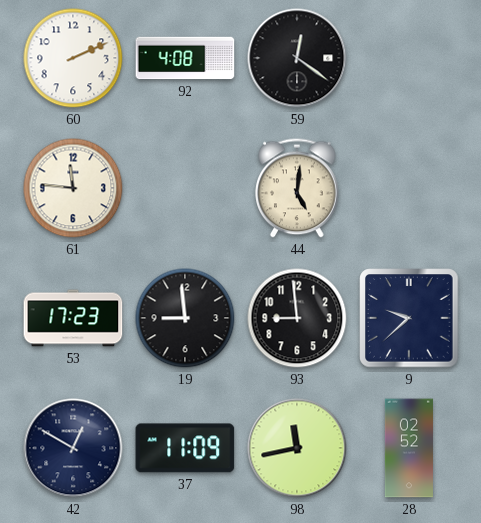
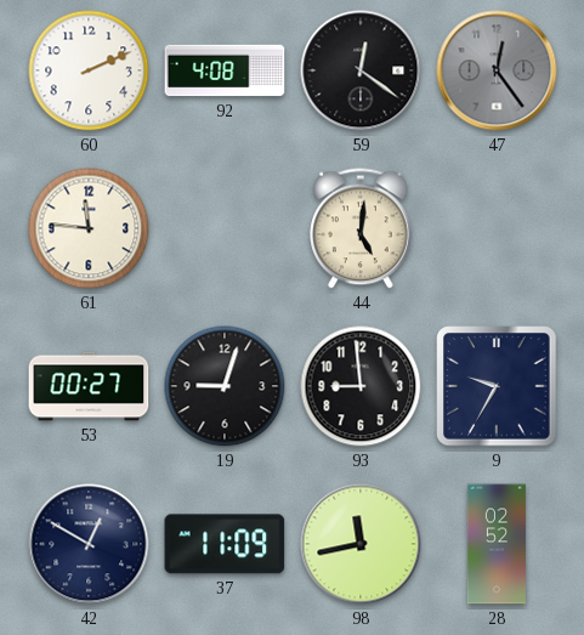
47: none -> 12:24 (497, 70)
53: 17:23 -> 00:27 (89, 386)
19: 8:59 -> 9:03 (225, 386)
9: 9:38 -> 9:35 (497, 386)
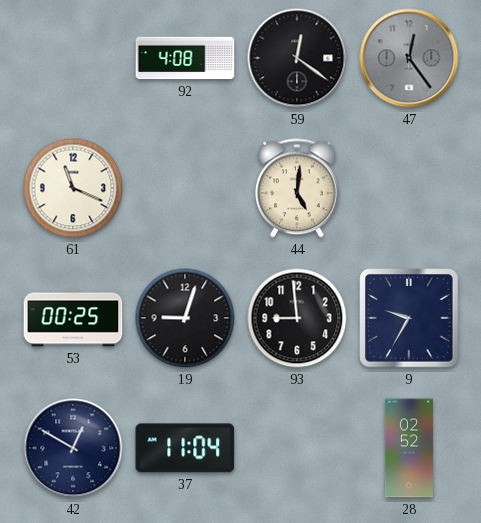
60: 2:11 -> none (89, 70)
61: 11:46 -> 11:19 (73, 188)
53: 00:27 -> 00:25 (73, 318)
37: 11:09 -> 11:04 (185, 448)
98: 11:43 -> none (361, 544)
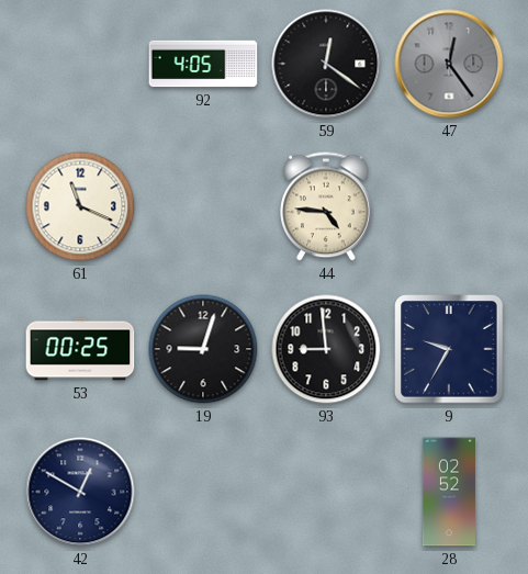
92: 4:08 -> 4:05 (203, 64)
44: 5:01 -> 4:46 (326, 206)
37: 11:04 -> none (185, 448)
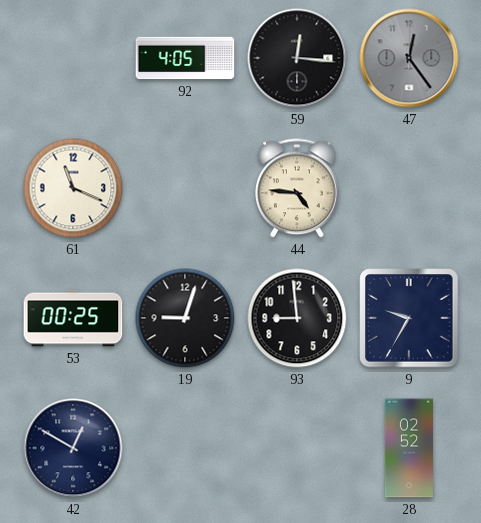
59: 12:21 -> 12:16 (297, 58)
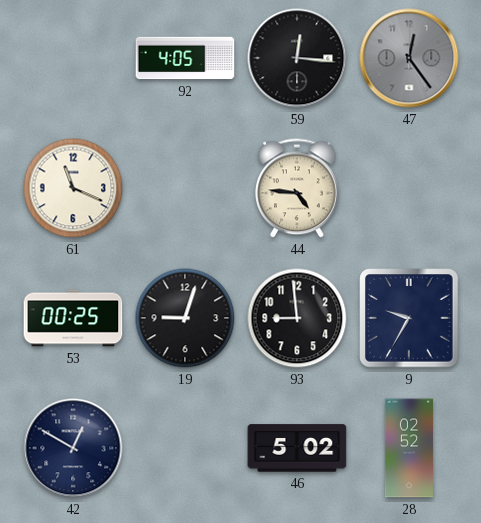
46: none -> 5:02 (297, 448)
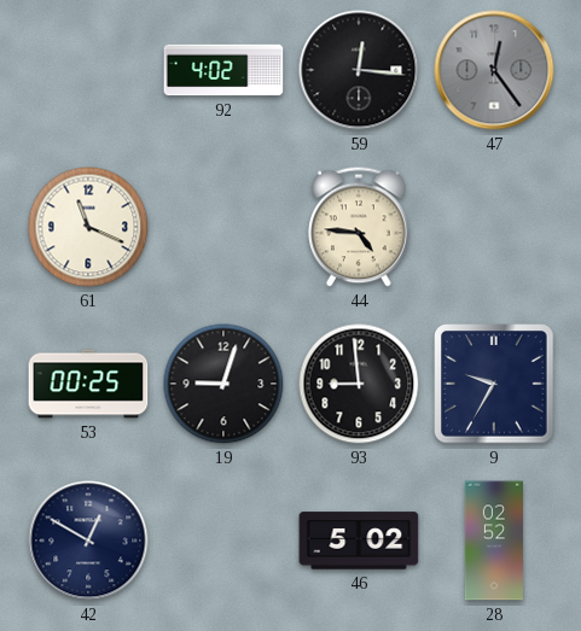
92: 4:05 -> 4:02 (223, 70)
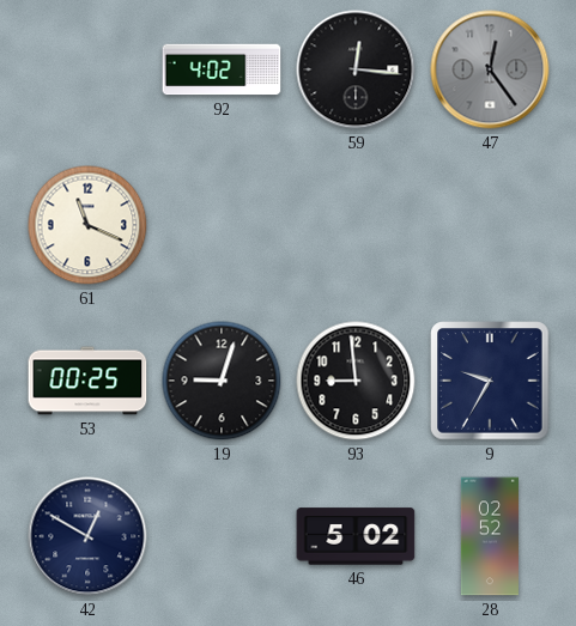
44: 4:46 -> none (359, 227)
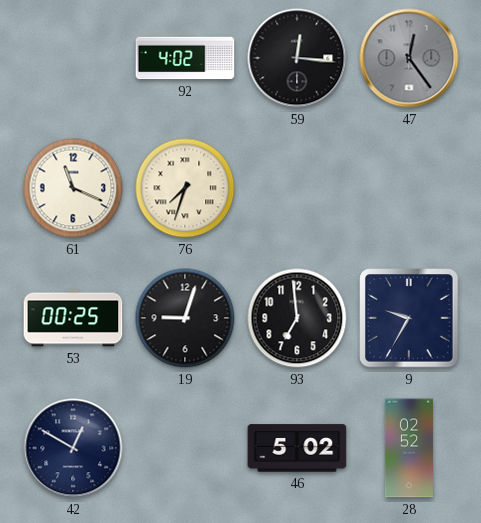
76: none -> 7:33 (185, 188)
93: 8:59 -> 6:59 (297, 318)
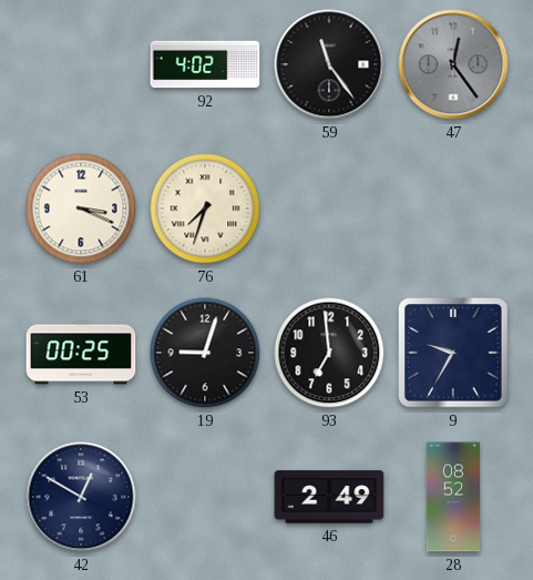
59: 12:16 -> 11:24 (329, 64)
61: 11:19 -> 3:19 (81, 208)
46: 5:02 -> 2:49 (329, 497)
28: 02:52 -> 08:52 (453, 497)
